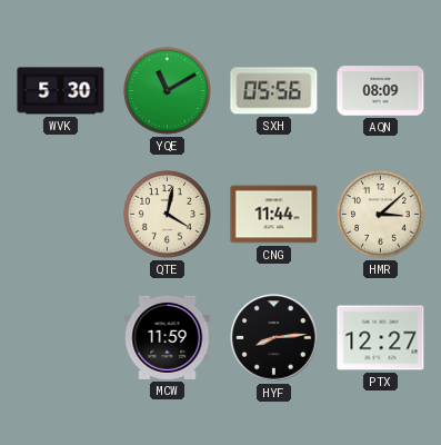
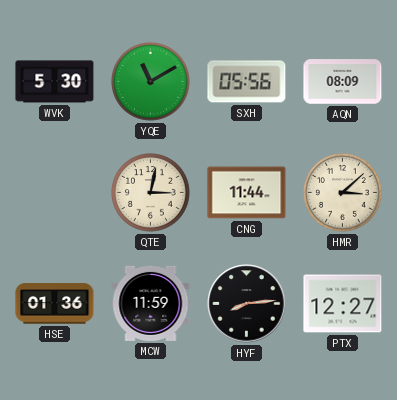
QTE: 4:02 -> 3:02 (151, 193)
HSE: none -> 01:36 (55, 304)
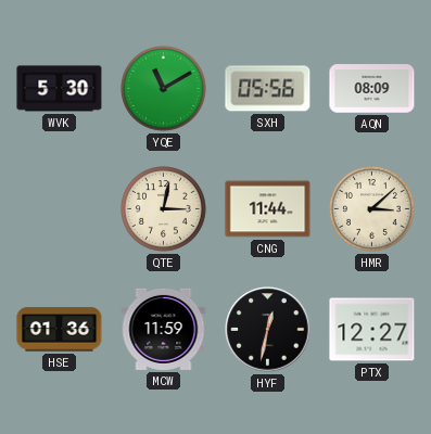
HYF: 8:14 -> 12:32 (268, 330)
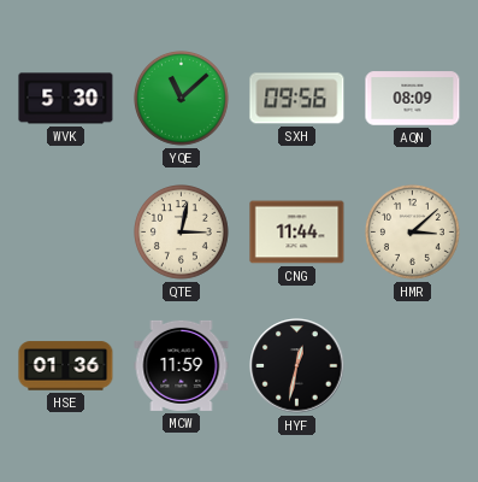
YQE: 11:10 -> 11:08 (182, 99)
SXH: 05:56 -> 09:56 (297, 99)
PTX: 12:27 -> none (372, 330)
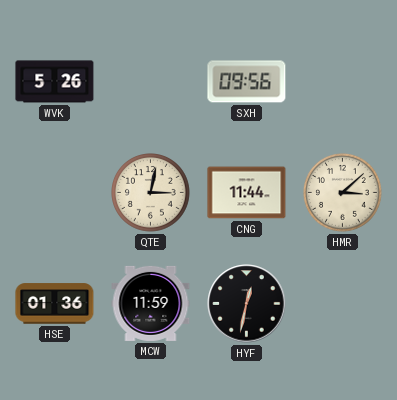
WVK: 5:30 -> 5:26 (55, 82)
YQE: 11:08 -> none (182, 99)
AQN: 08:09 -> none (413, 99)
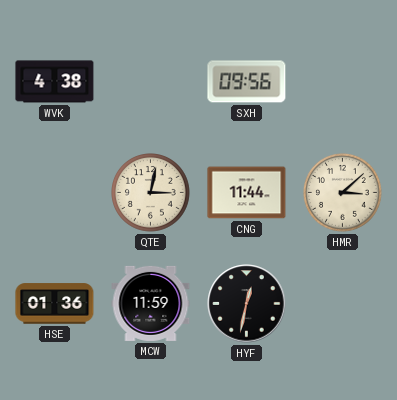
WVK: 5:26 -> 4:38 (55, 82)
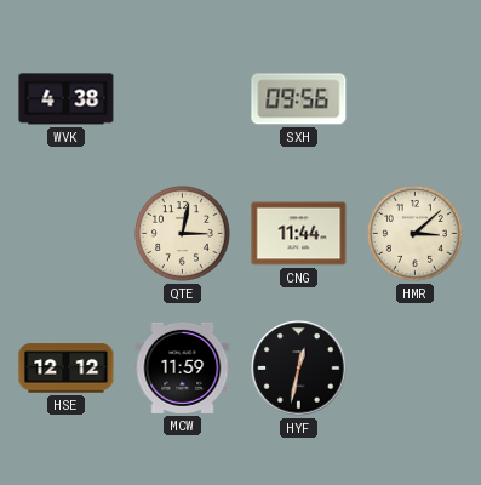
HSE: 01:36 -> 12:12 (67, 369)
